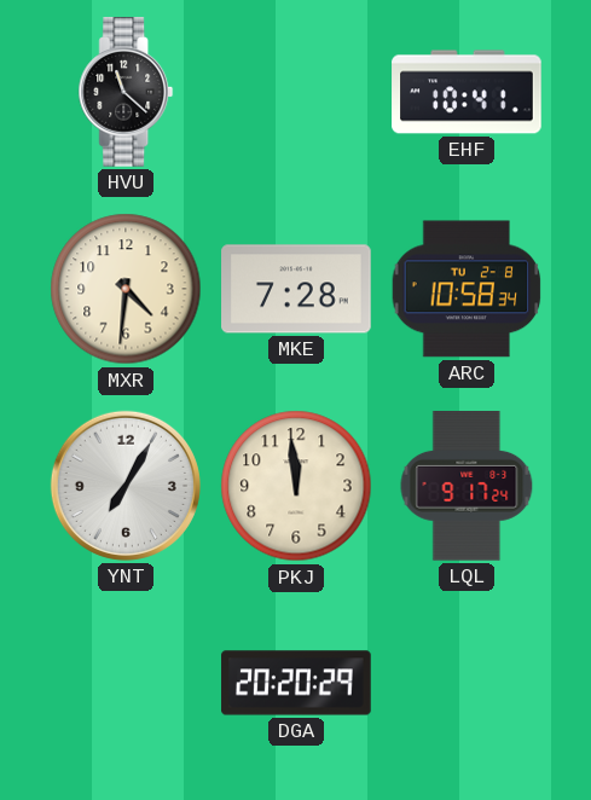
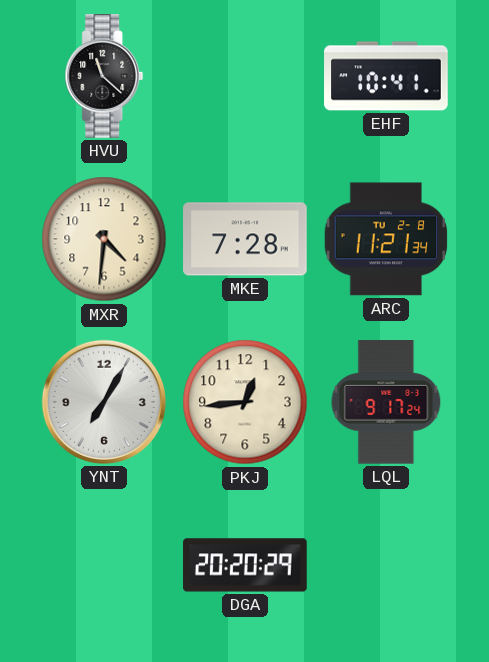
ARC: 10:58 -> 11:21 (386, 239)
PKJ: 11:59 -> 12:44 (245, 402)
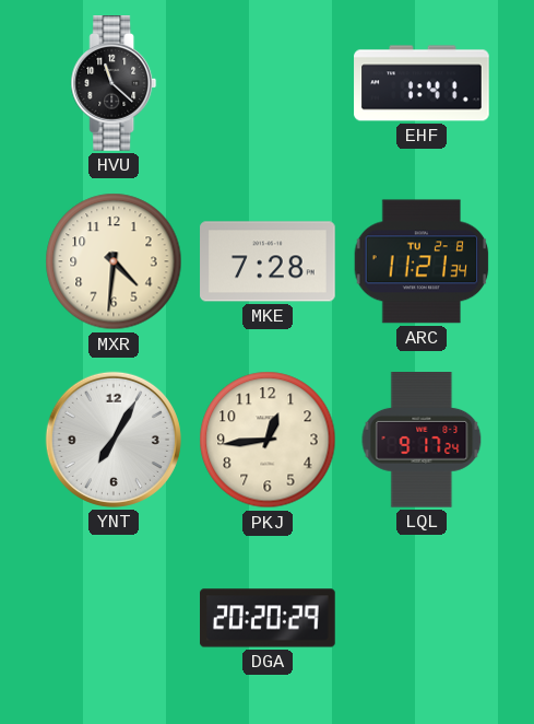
EHF: 10:41 -> 1:41 (422, 83)
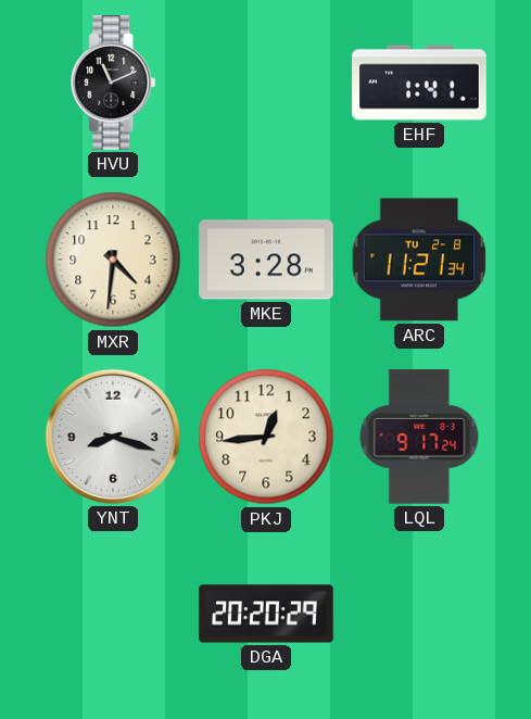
HVU: 11:22 -> 11:11 (113, 83)
MKE: 7:28 -> 3:28 (266, 260)
YNT: 7:05 -> 8:18 (113, 437)
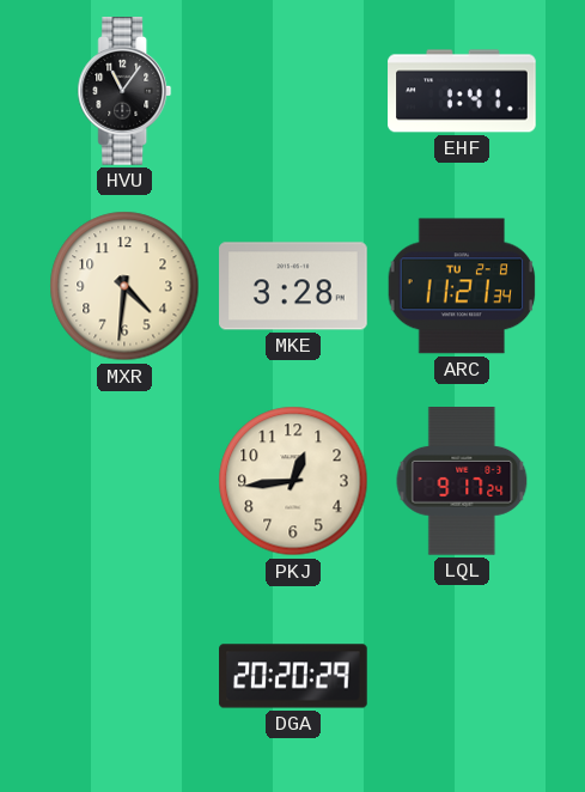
HVU: 11:11 -> 11:06 (124, 91)
YNT: 8:18 -> none (113, 437)
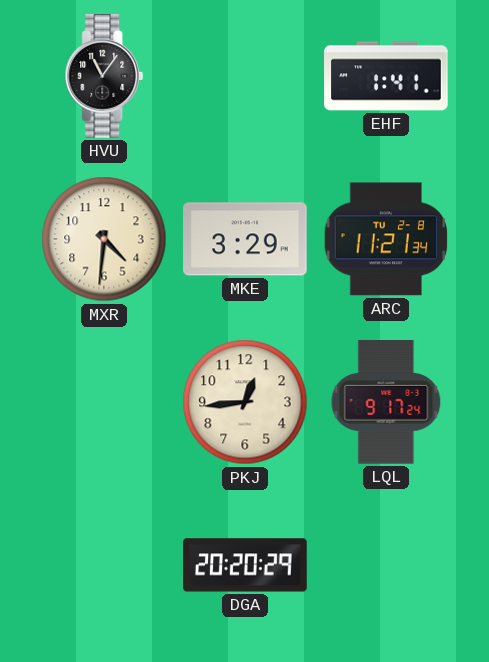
MKE: 3:28 -> 3:29 (245, 239)
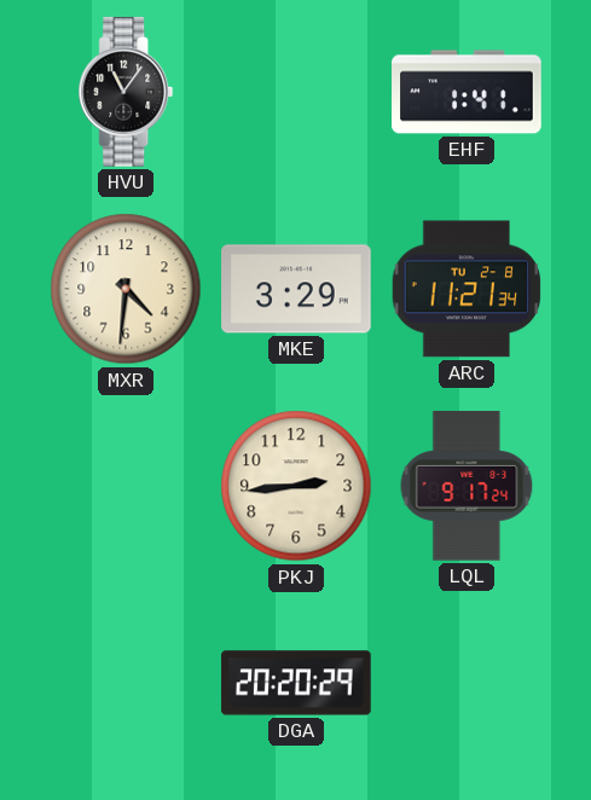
PKJ: 12:44 -> 2:44 (296, 486)
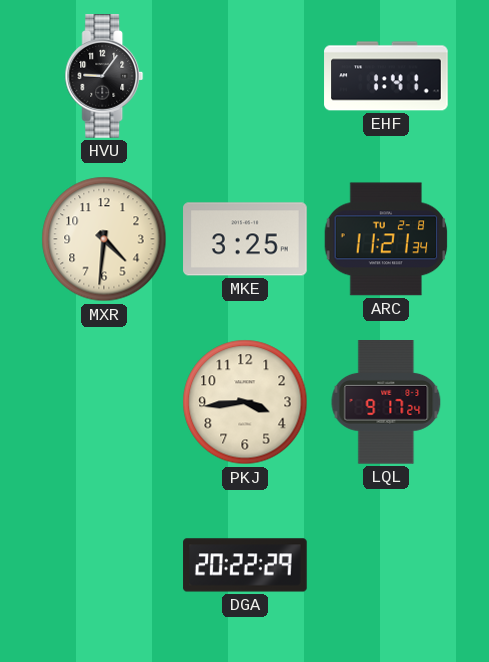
HVU: 11:06 -> 9:06 (104, 76)
MKE: 3:29 -> 3:25 (245, 239)
PKJ: 2:44 -> 3:44 (245, 402)
DGA: 20:20 -> 20:22 (245, 565)
